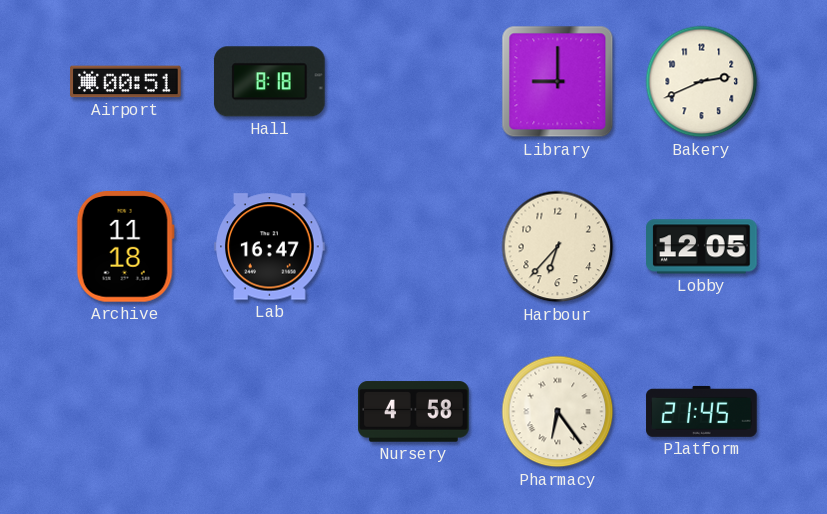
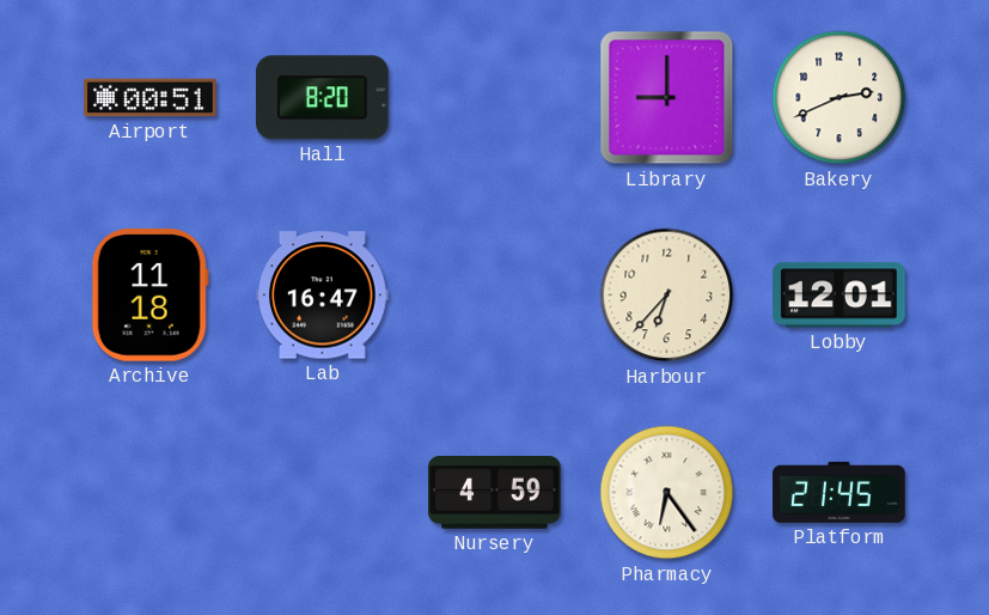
Hall: 8:18 -> 8:20 (323, 98)
Lobby: 12:05 -> 12:01 (840, 296)
Nursery: 4:58 -> 4:59 (495, 493)
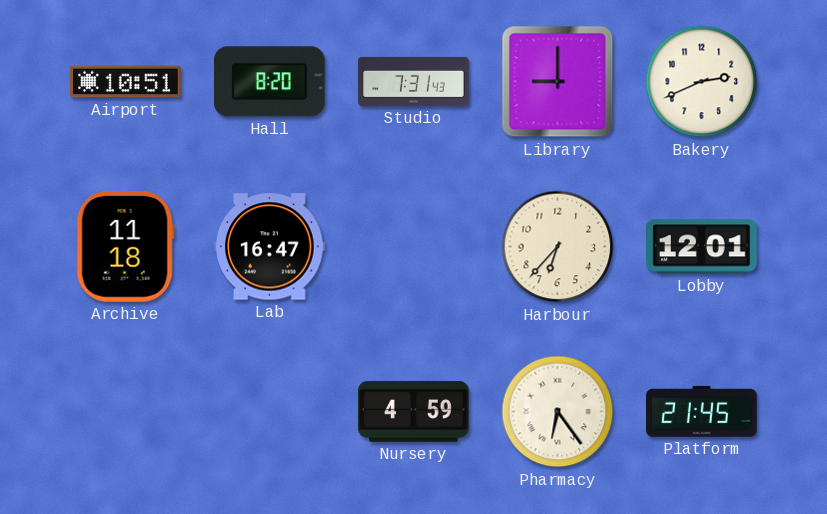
Airport: 00:51 -> 10:51 (126, 82)
Studio: none -> 7:31 (414, 81)
